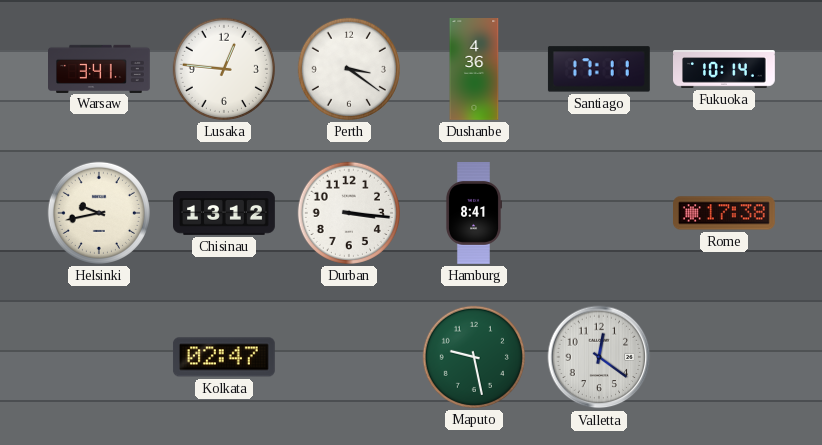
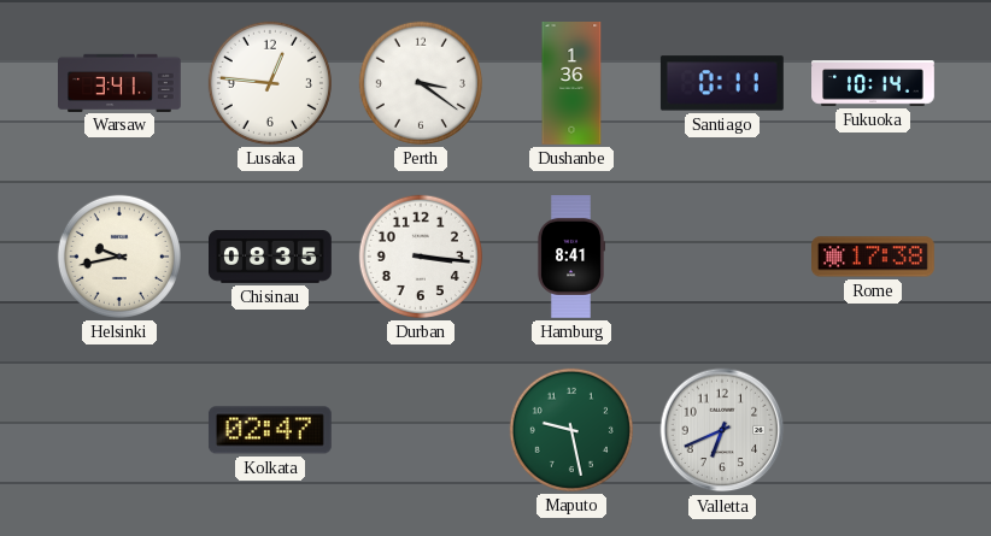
Dushanbe: 4:36 -> 1:36 (571, 84)
Santiago: 17:11 -> 0:11 (722, 83)
Chisinau: 13:12 -> 08:35 (271, 258)
Valletta: 12:21 -> 6:41 (722, 430)
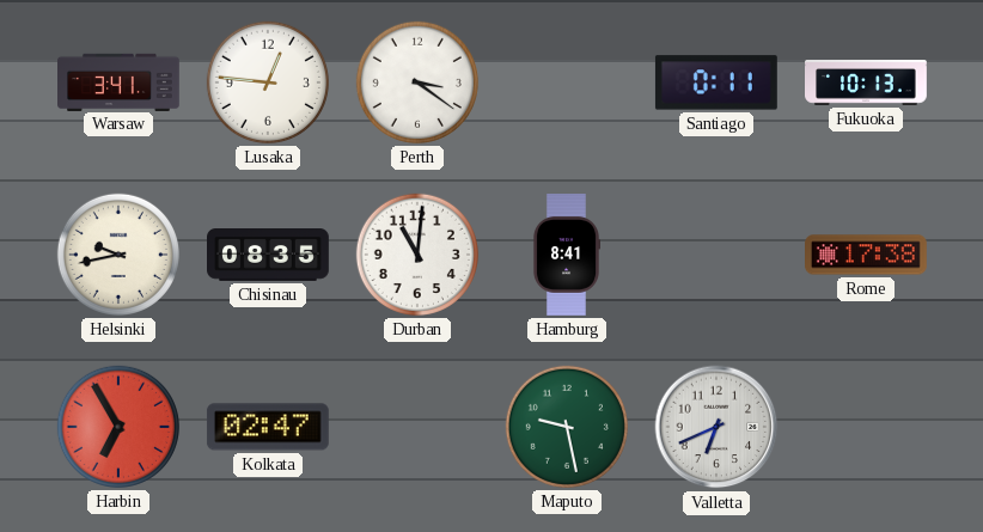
Dushanbe: 1:36 -> none (571, 84)
Fukuoka: 10:14 -> 10:13 (867, 82)
Durban: 3:16 -> 11:01 (417, 255)
Harbin: none -> 6:55 (118, 427)
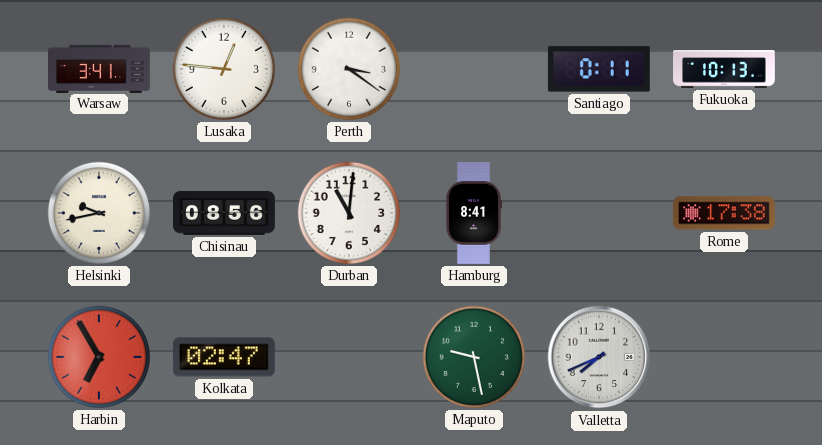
Chisinau: 08:35 -> 08:56 (225, 214)
Valletta: 6:41 -> 7:41 (599, 357)
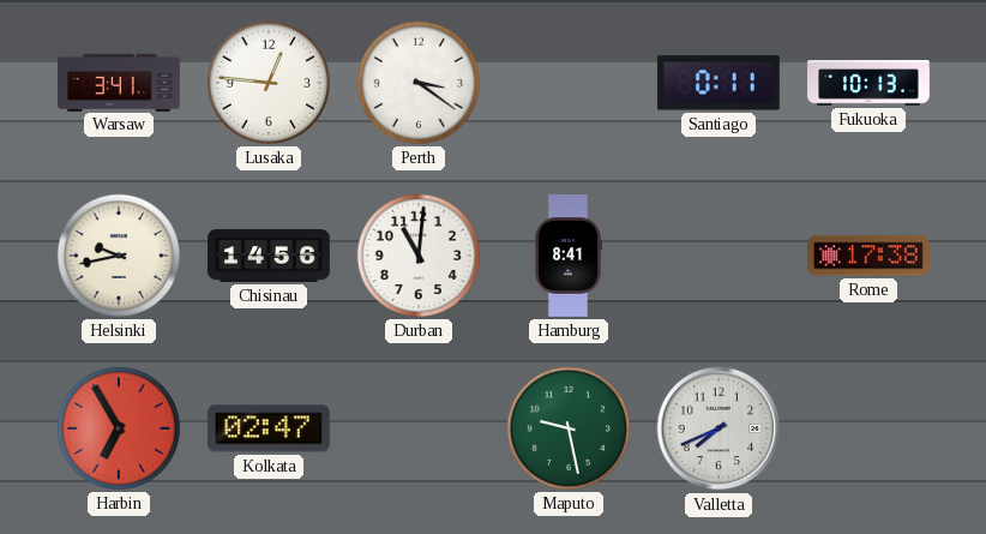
Chisinau: 08:56 -> 14:56 (270, 257)
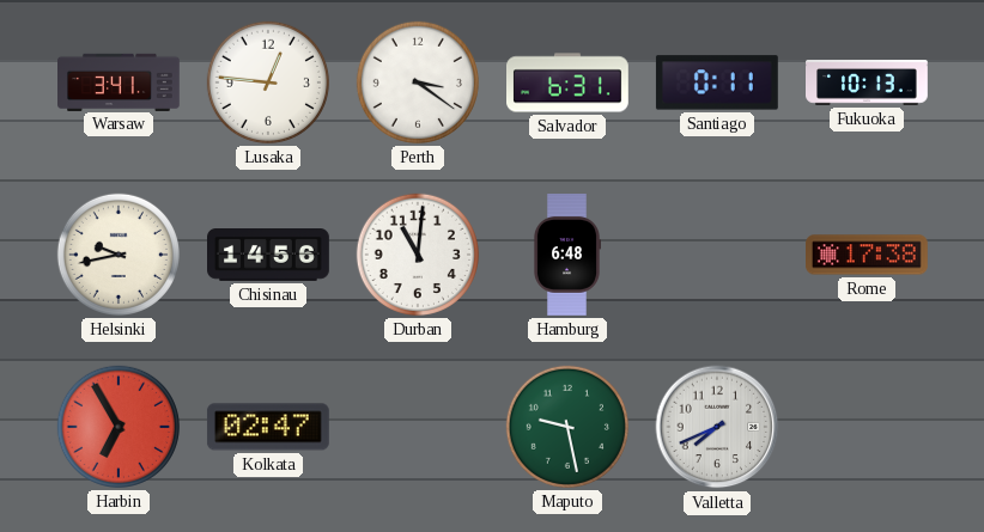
Salvador: none -> 6:31 (569, 82)
Hamburg: 8:41 -> 6:48 (566, 256)
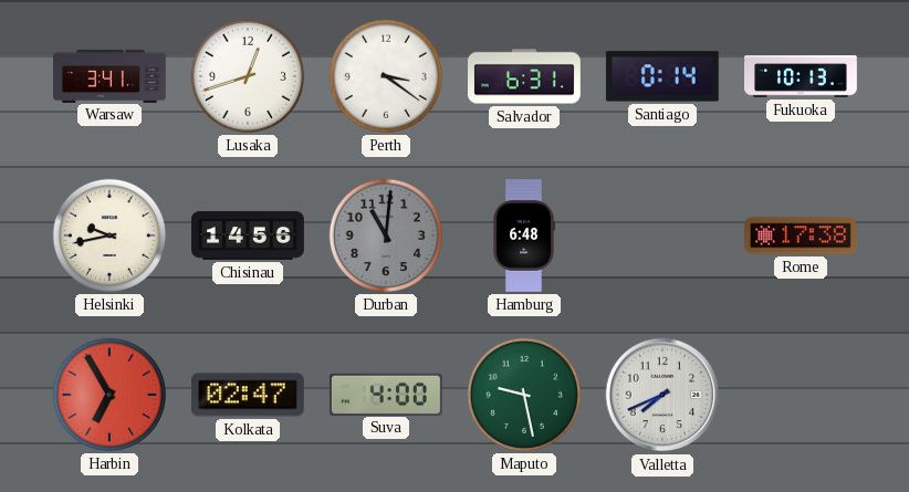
Lusaka: 12:46 -> 12:42 (248, 76)
Santiago: 0:11 -> 0:14 (662, 76)
Durban dial: white -> grey (386, 235)
Suva: none -> 4:00 (386, 394)
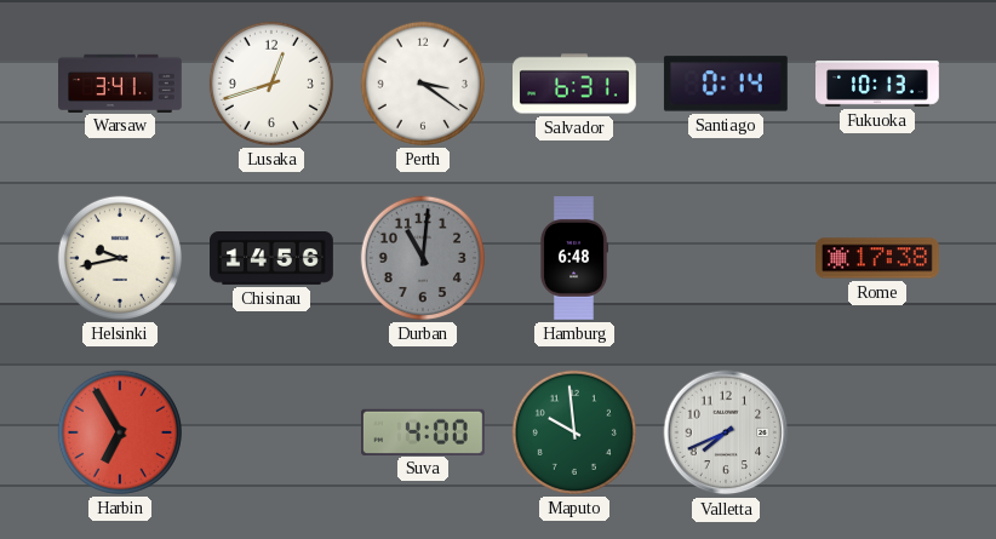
Kolkata: 02:47 -> none (248, 395)
Maputo: 9:28 -> 9:59 (574, 432)
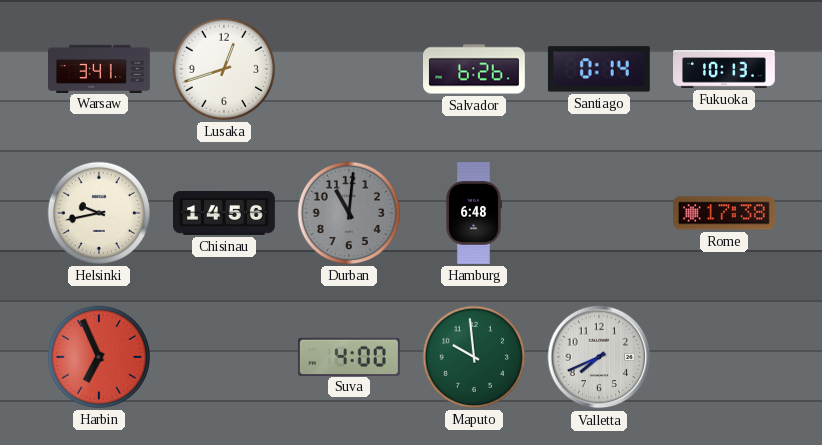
Perth: 3:21 -> none (423, 84)
Salvador: 6:31 -> 6:26 (475, 69)
Harbin: 6:55 -> 6:56 (99, 357)
